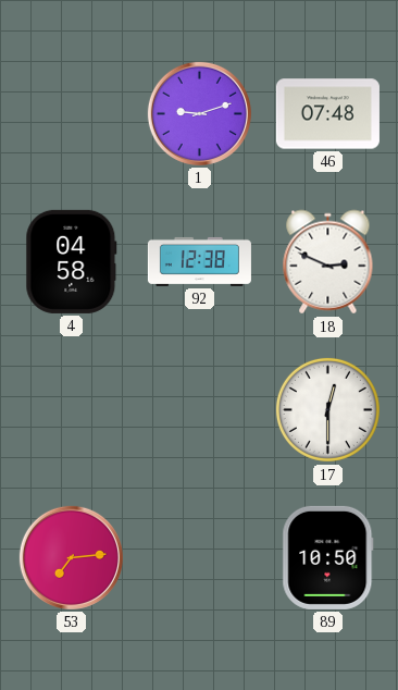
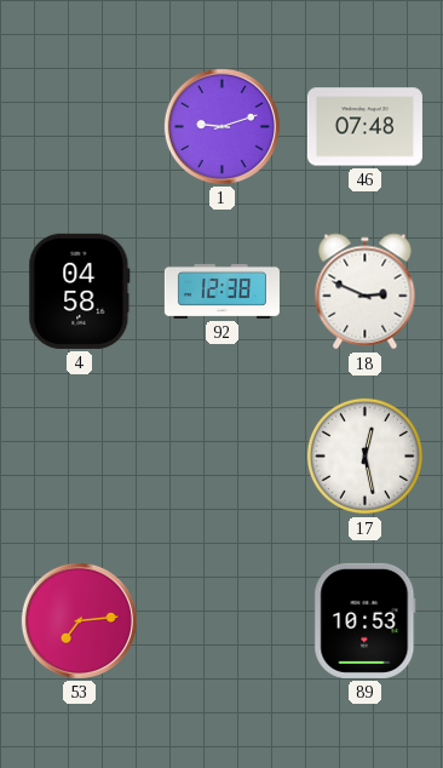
17: 12:30 -> 12:28 (364, 455)
89: 10:50 -> 10:53 (366, 620)
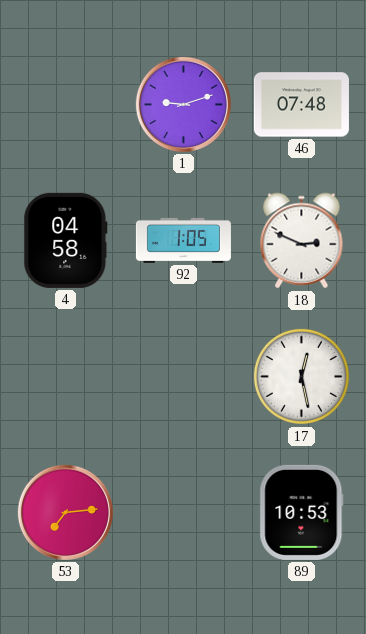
92: 12:38 -> 1:05 (183, 240)
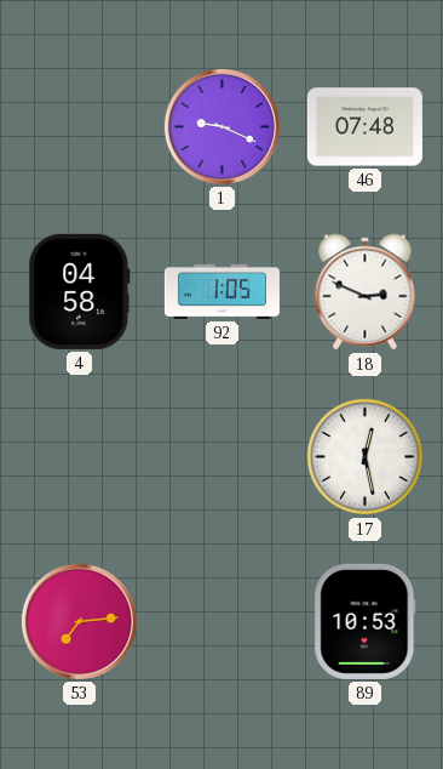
1: 9:12 -> 9:19 (221, 126)
